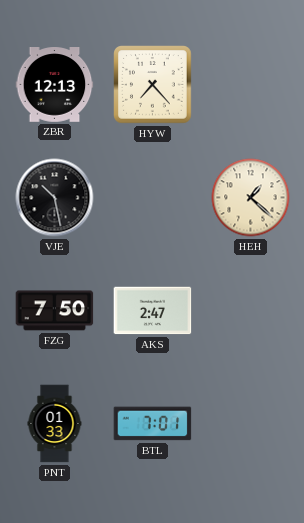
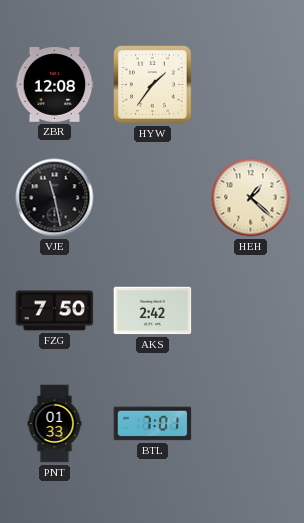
ZBR: 12:13 -> 12:08 (55, 85)
HYW: 7:23 -> 1:36 (153, 85)
VJE: 10:28 -> 11:28 (55, 198)
AKS: 2:47 -> 2:42 (153, 311)
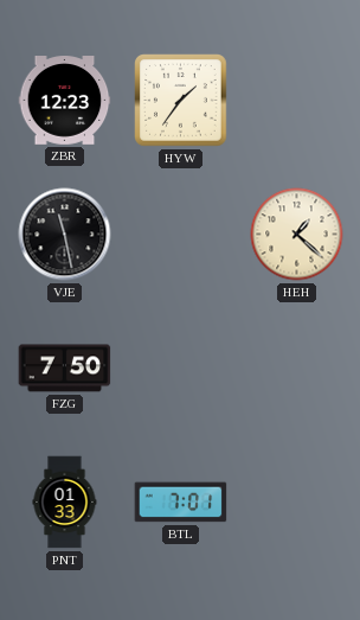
ZBR: 12:08 -> 12:23 (65, 101)
AKS: 2:42 -> none (153, 311)
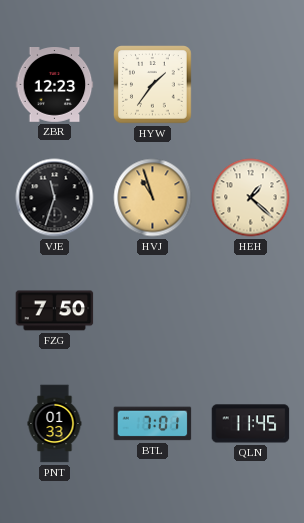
VJE: 11:28 -> 11:33 (55, 198)
HVJ: none -> 10:57 (153, 198)
QLN: none -> 11:45 (251, 424)
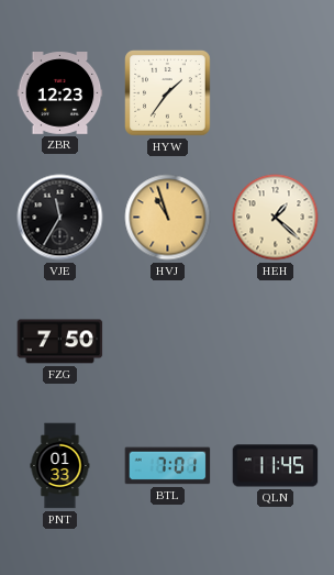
VJE: 11:33 -> 11:35 (60, 218)
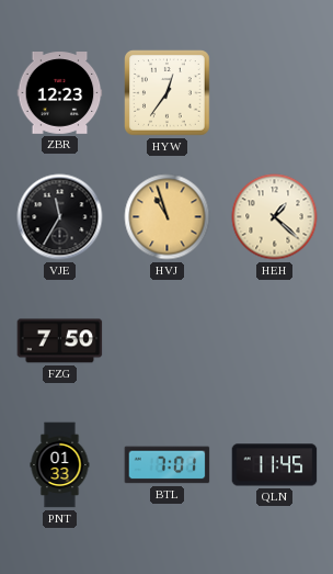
HYW: 1:36 -> 12:36 (168, 93)
